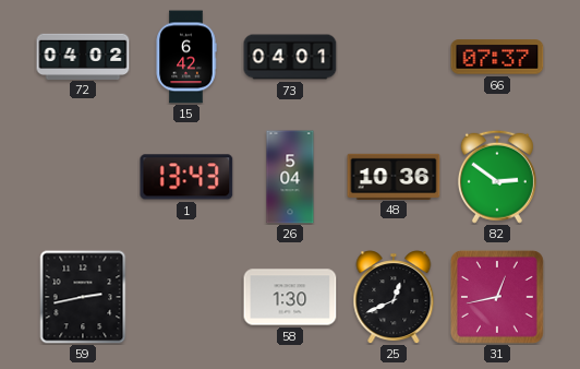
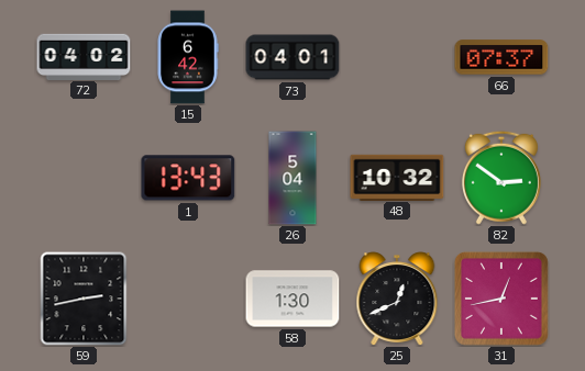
48: 10:36 -> 10:32 (397, 177)
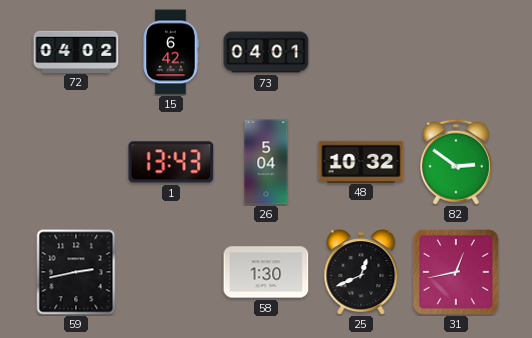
66: 07:37 -> none (501, 57)
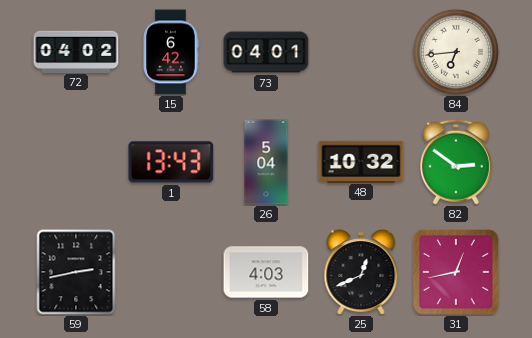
84: none -> 6:44 (456, 52)
58: 1:30 -> 4:03 (266, 272)
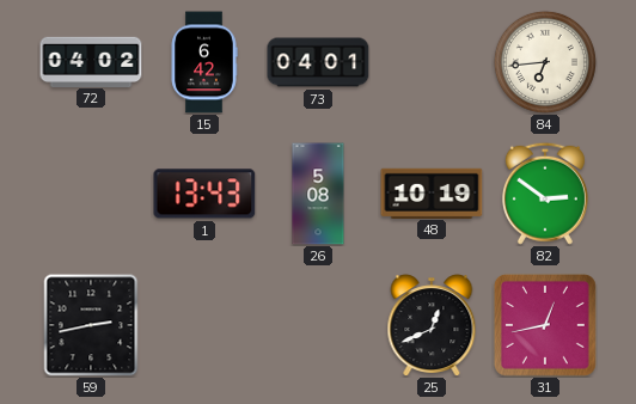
26: 5:04 -> 5:08 (318, 194)
48: 10:32 -> 10:19 (432, 192)
58: 4:03 -> none (266, 272)
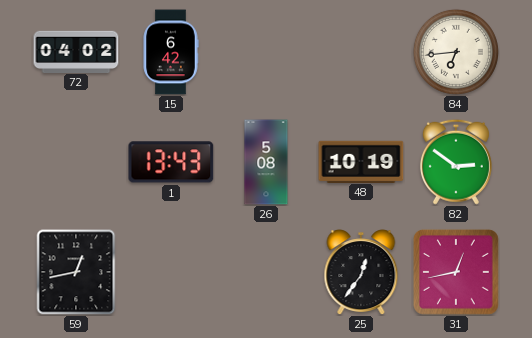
73: 04:01 -> none (318, 62)
59: 2:43 -> 12:43 (76, 272)
25: 12:41 -> 12:36 (361, 272)
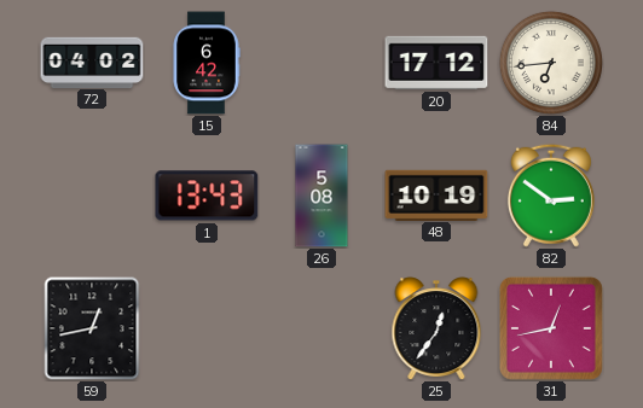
20: none -> 17:12 (436, 63)
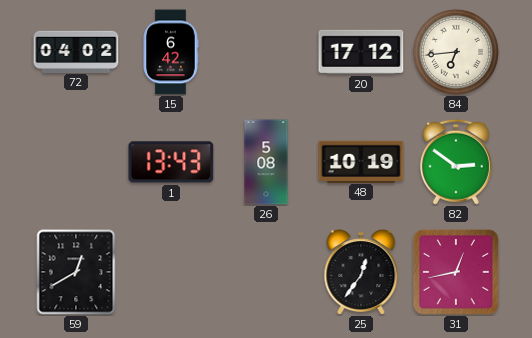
59: 12:43 -> 12:40 (76, 272)
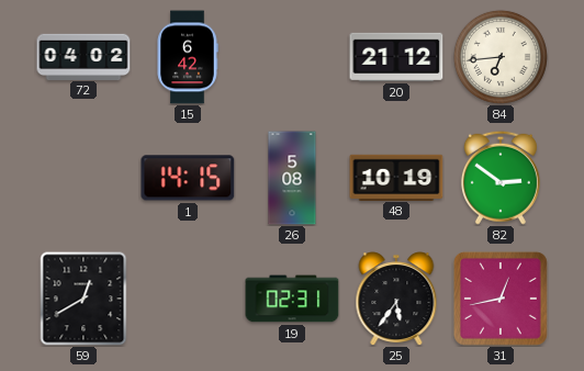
20: 17:12 -> 21:12 (396, 57)
1: 13:43 -> 14:15 (188, 178)
19: none -> 02:31 (292, 299)
25: 12:36 -> 5:36 (396, 299)
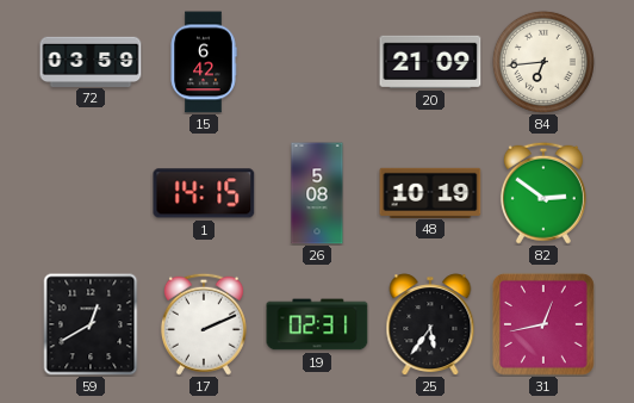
72: 04:02 -> 03:59 (91, 61)
20: 21:12 -> 21:09 (430, 62)
17: none -> 2:11 (204, 324)
